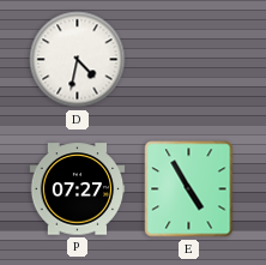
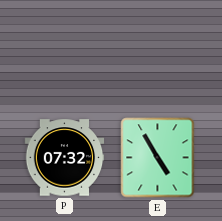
D: 4:32 -> none (78, 60)
P: 07:27 -> 07:32 (65, 158)
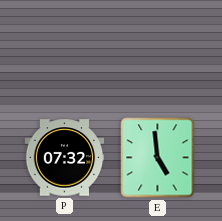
E: 4:55 -> 4:59 (158, 158)
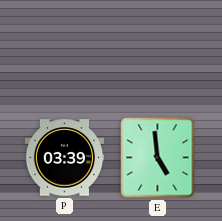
P: 07:32 -> 03:39 (65, 158)
